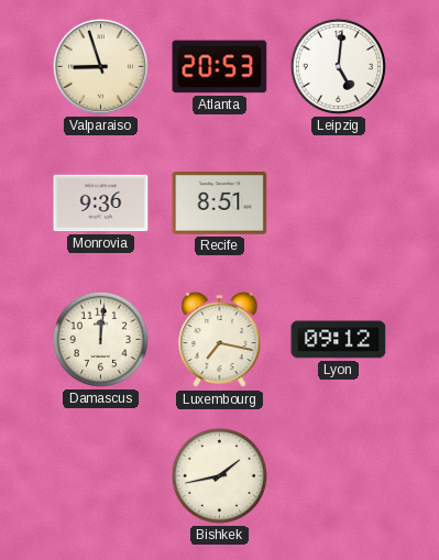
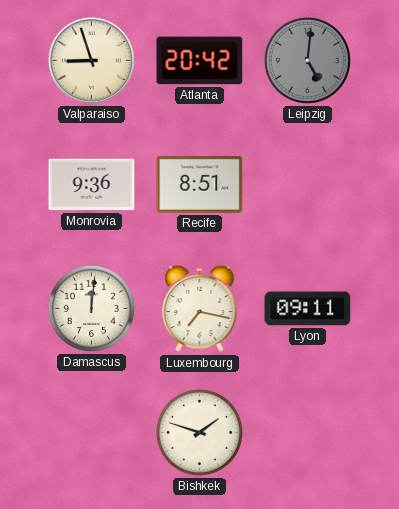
Atlanta: 20:53 -> 20:42 (200, 61)
Leipzig dial: white -> grey (307, 60)
Lyon: 09:12 -> 09:11 (308, 309)
Bishkek: 1:43 -> 1:48 (199, 432)
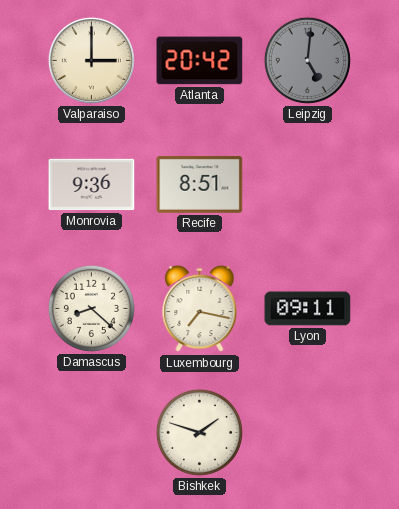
Valparaiso: 8:57 -> 3:00 (91, 60)
Damascus: 12:01 -> 8:22 (91, 308)
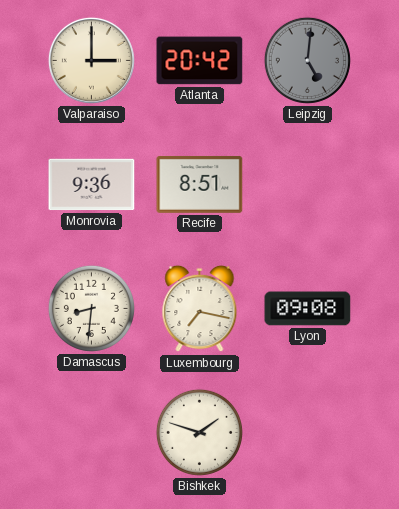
Damascus: 8:22 -> 8:31 (91, 308)
Lyon: 09:11 -> 09:08 (308, 309)
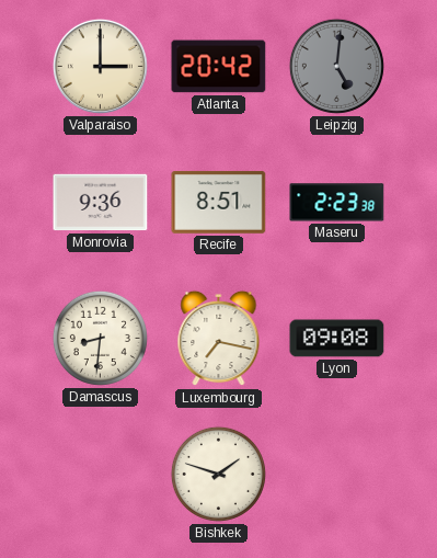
Maseru: none -> 2:23 (337, 203)
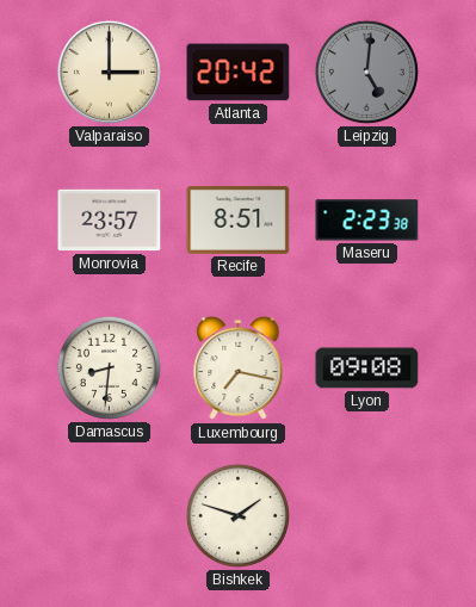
Monrovia: 9:36 -> 23:57 (110, 221)
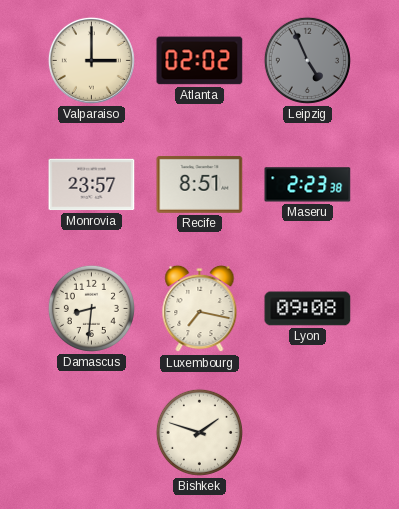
Atlanta: 20:42 -> 02:02 (200, 61)
Leipzig: 5:01 -> 4:56 (307, 60)
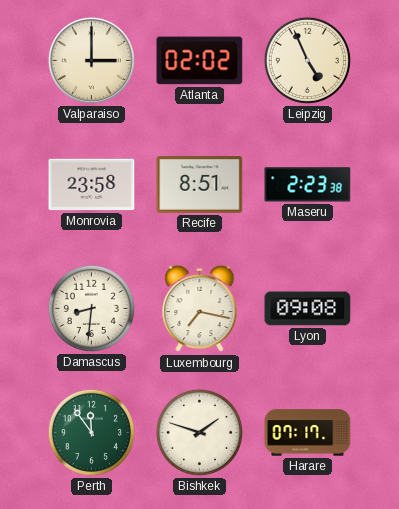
Leipzig dial: grey -> cream (307, 60)
Monrovia: 23:57 -> 23:58 (92, 185)
Perth: none -> 11:54 (91, 432)
Harare: none -> 07:17 (308, 433)
